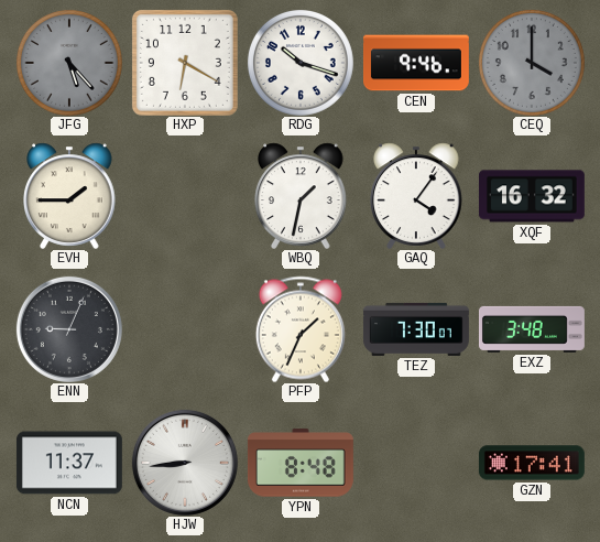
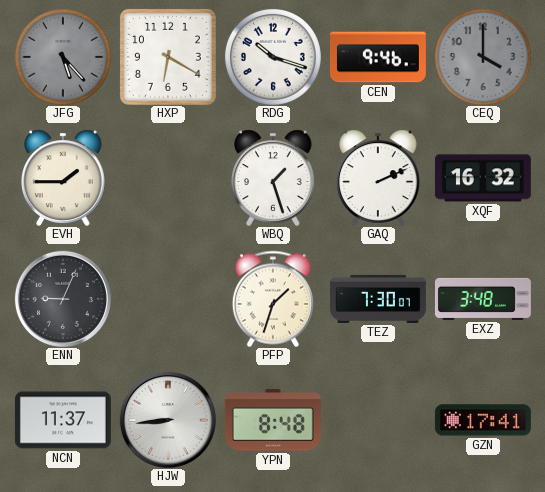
WBQ: 1:32 -> 1:27 (273, 178)
GAQ: 4:06 -> 2:11 (378, 178)
PFP: 1:34 -> 1:33 (273, 299)
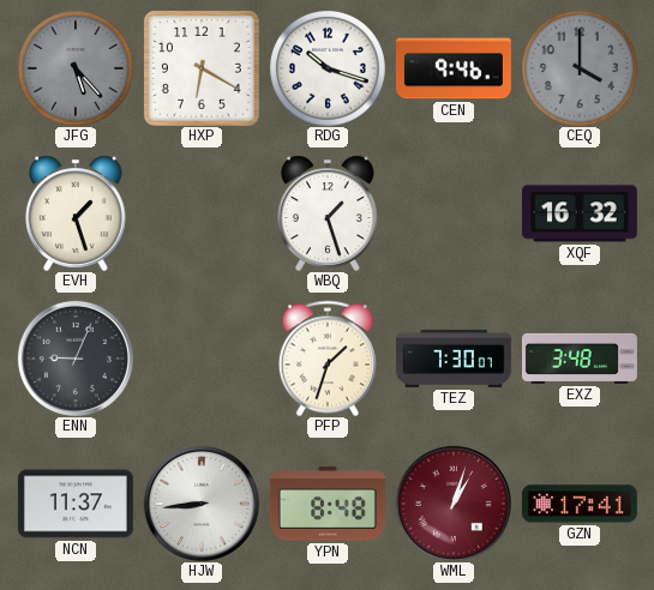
EVH: 1:45 -> 1:27 (76, 213)
GAQ: 2:11 -> none (378, 178)
WML: none -> 1:03 (454, 504)
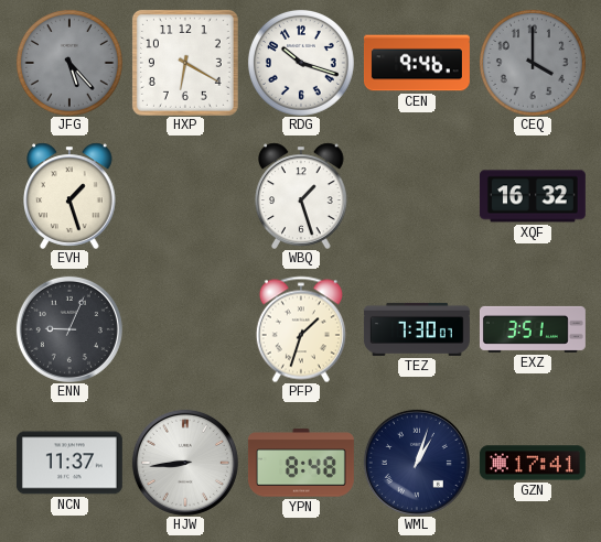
EXZ: 3:48 -> 3:51 (533, 329)
WML dial: burgundy -> navy (417, 463)
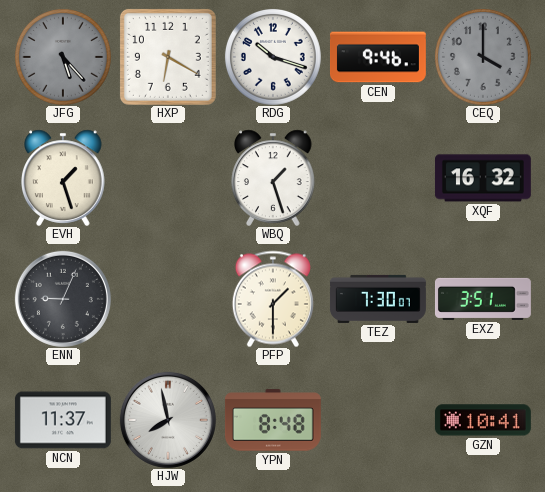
PFP: 1:33 -> 1:30 (273, 299)
HJW: 8:44 -> 7:58 (168, 420)
WML: 1:03 -> none (417, 463)
GZN: 17:41 -> 10:41 (483, 420)
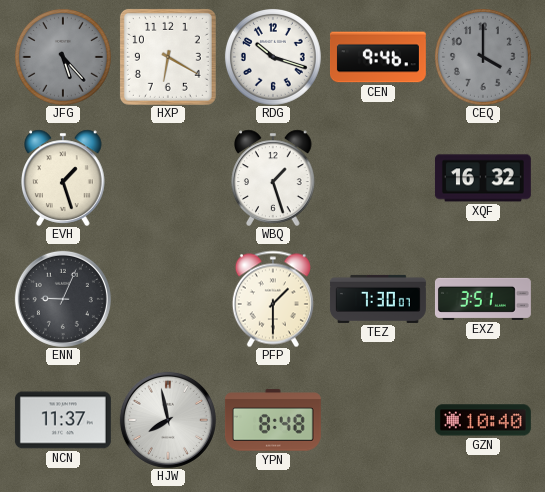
GZN: 10:41 -> 10:40 (483, 420)
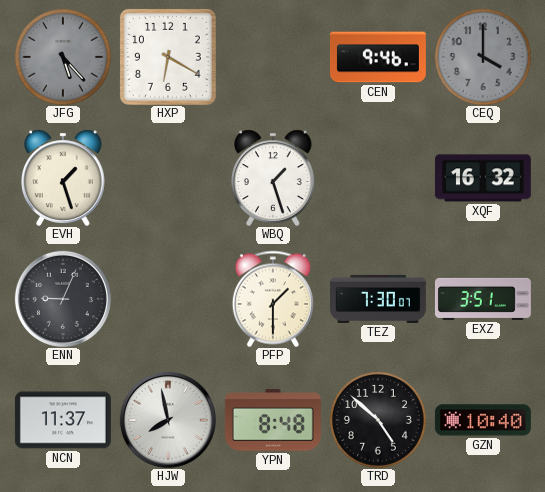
RDG: 10:18 -> none (273, 57)
TRD: none -> 4:52 (378, 420)
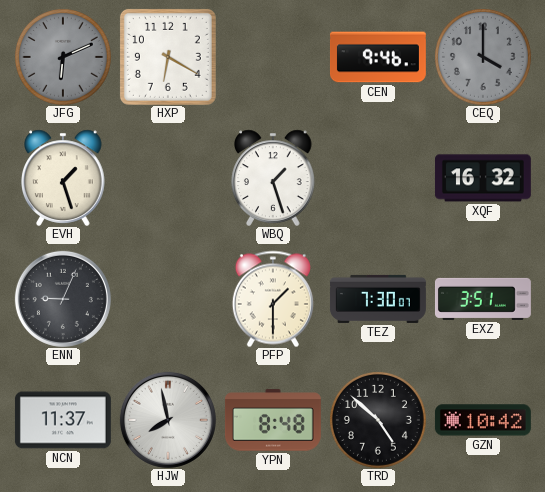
JFG: 5:23 -> 6:11 (63, 57)
GZN: 10:40 -> 10:42 (483, 420)
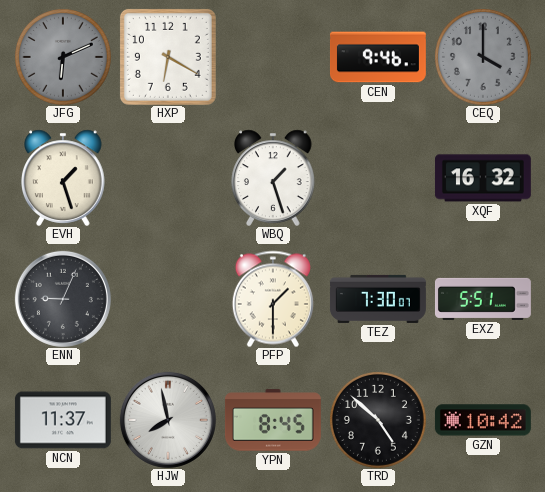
EXZ: 3:51 -> 5:51 (483, 299)
YPN: 8:48 -> 8:45 (273, 420)
